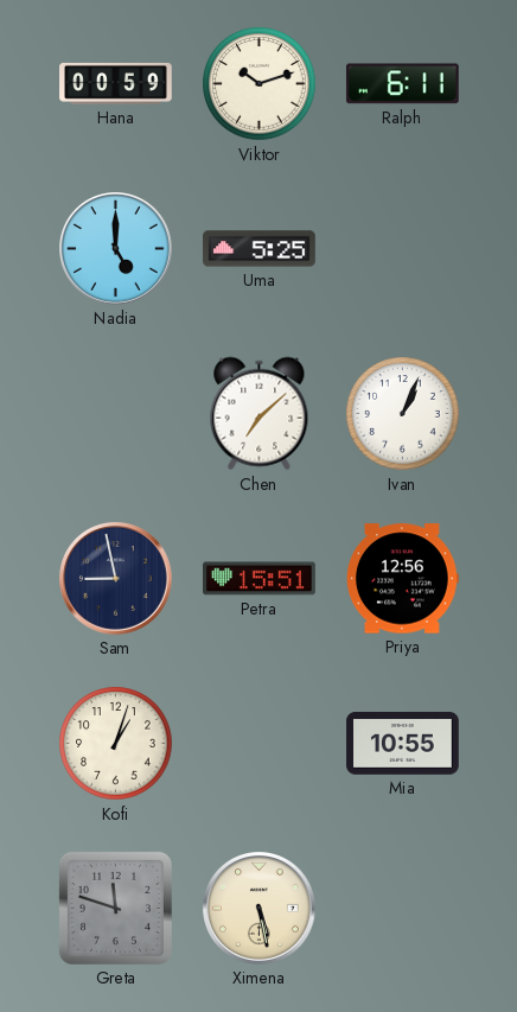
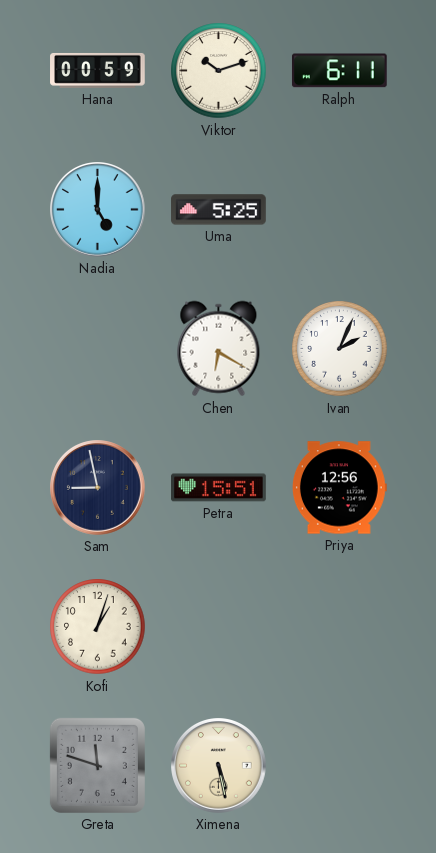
Chen: 7:08 -> 6:20 (219, 349)
Ivan: 1:04 -> 2:04 (340, 349)
Mia: 10:55 -> none (403, 744)
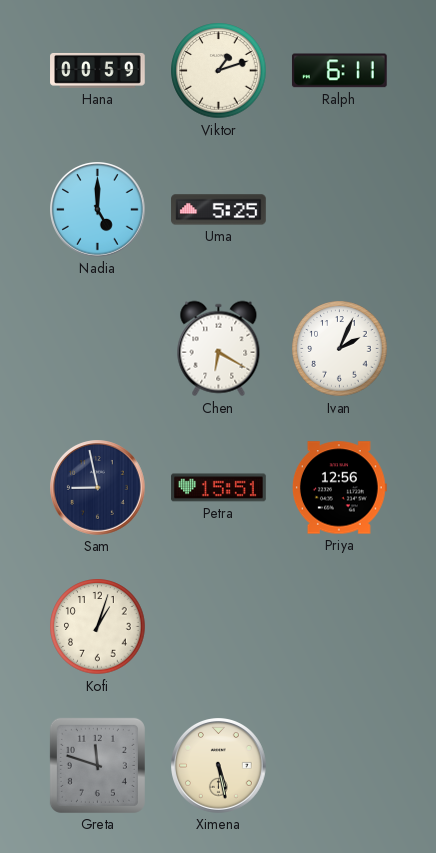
Viktor: 10:12 -> 1:12 (219, 71)
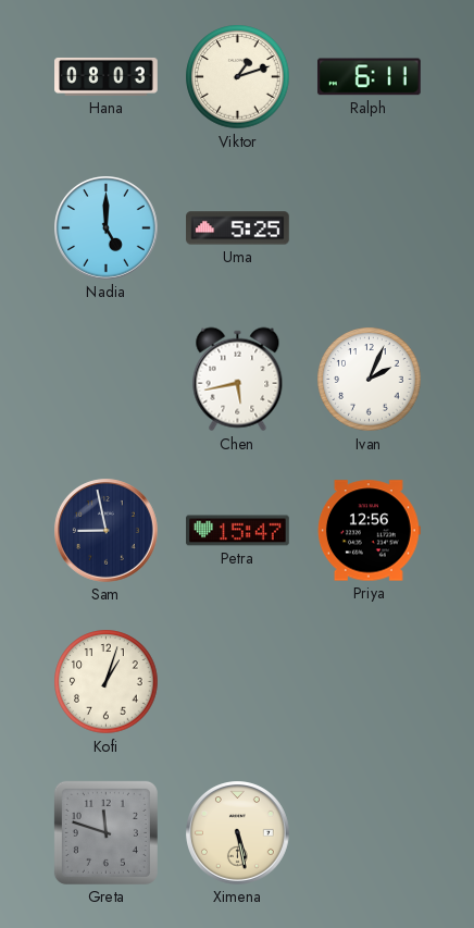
Hana: 00:59 -> 08:03 (107, 76)
Chen: 6:20 -> 5:43 (238, 380)
Petra: 15:51 -> 15:47 (238, 531)
